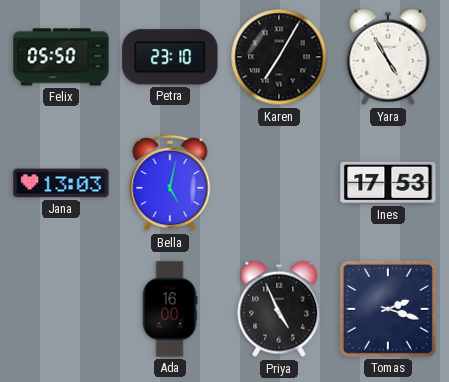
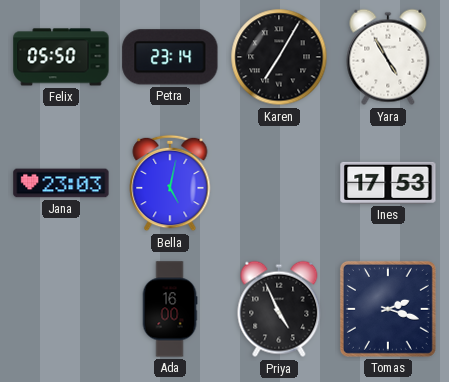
Petra: 23:10 -> 23:14 (170, 57)
Jana: 13:03 -> 23:03 (61, 183)
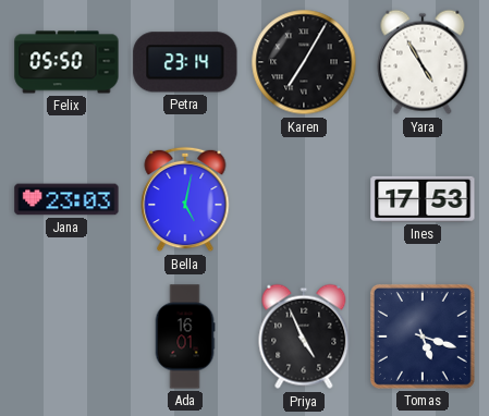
Ada: 16:00 -> 16:01 (185, 337)
Tomas: 2:18 -> 5:18 (423, 337)
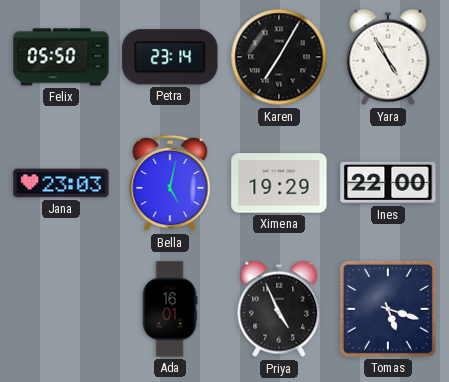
Ximena: none -> 19:29 (279, 183)
Ines: 17:53 -> 22:00 (388, 183)
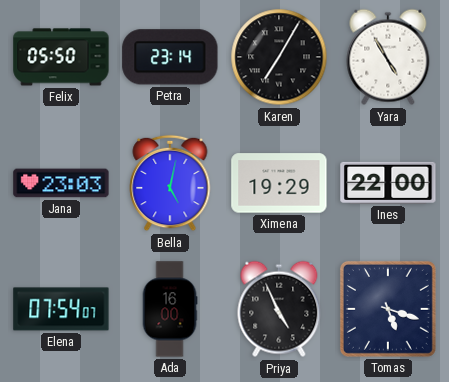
Elena: none -> 07:54 (61, 309)
Ada: 16:01 -> 16:00 (170, 309)
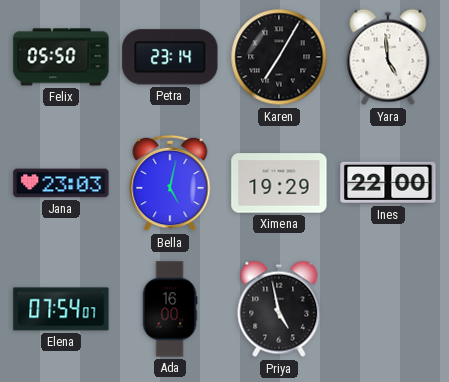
Yara: 4:55 -> 4:59 (388, 57)
Priya: 4:56 -> 4:58 (279, 309)
Tomas: 5:18 -> none (388, 309)
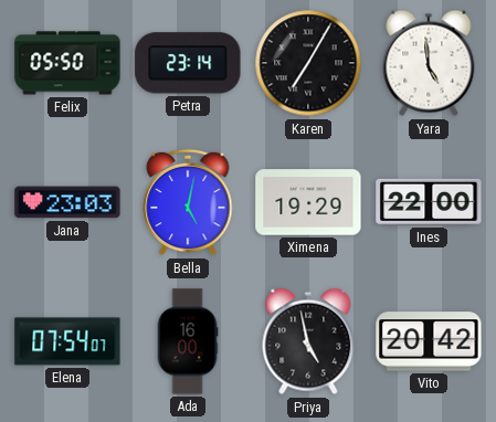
Vito: none -> 20:42 (429, 341)
